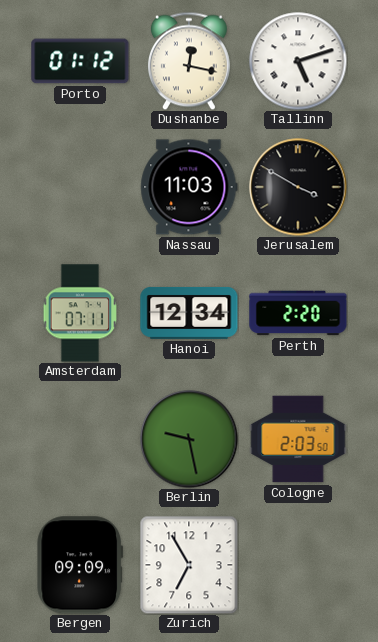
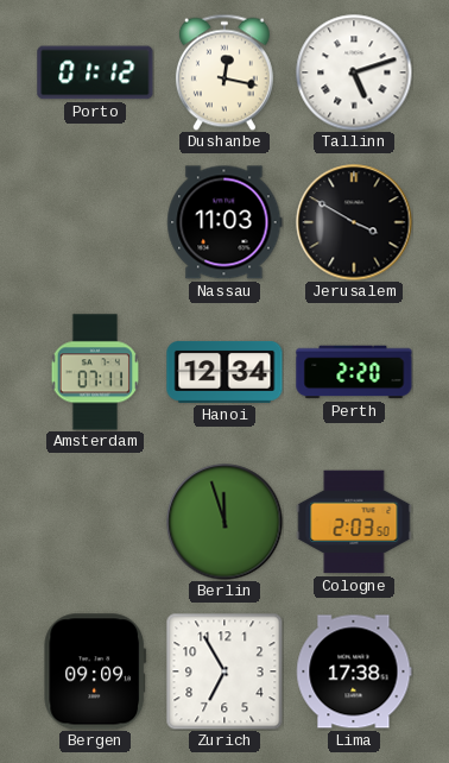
Berlin: 9:28 -> 11:57 (224, 522)
Lima: none -> 17:38 (354, 671)
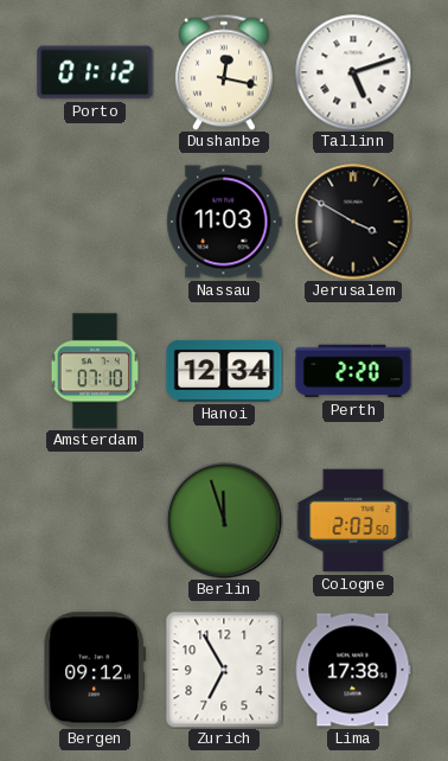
Amsterdam: 07:11 -> 07:10 (94, 371)
Bergen: 09:09 -> 09:12 (95, 670)
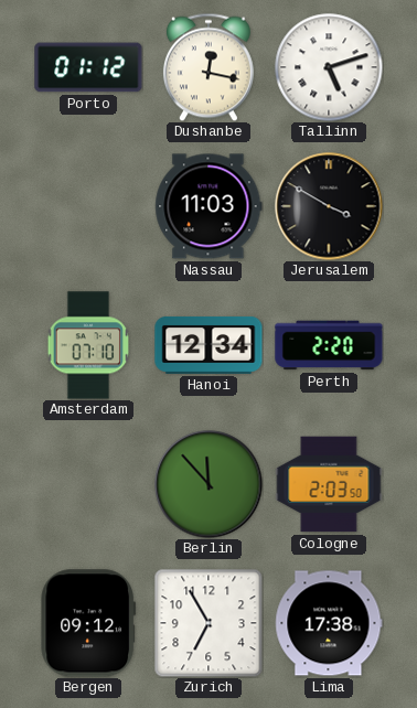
Berlin: 11:57 -> 11:53 (209, 484)
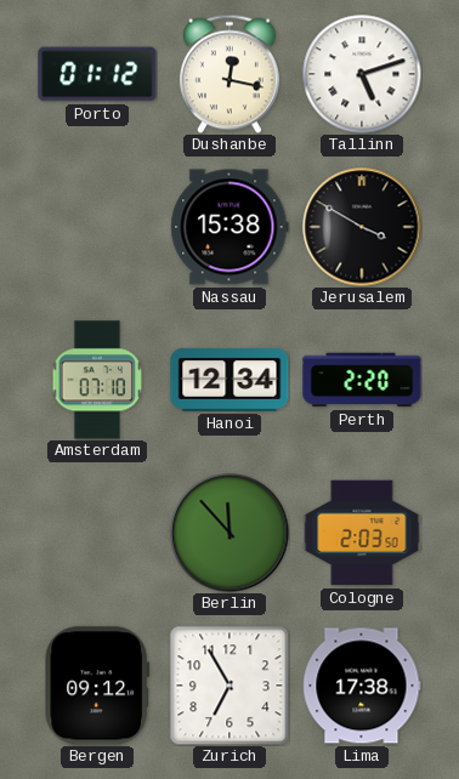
Nassau: 11:03 -> 15:38 (229, 227)
